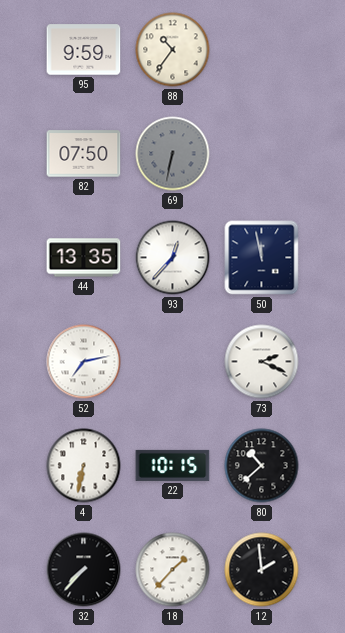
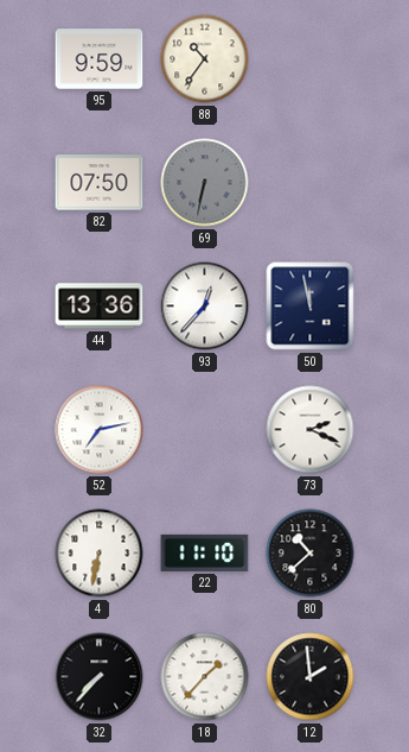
44: 13:35 -> 13:36 (100, 307)
22: 10:15 -> 11:10 (205, 552)
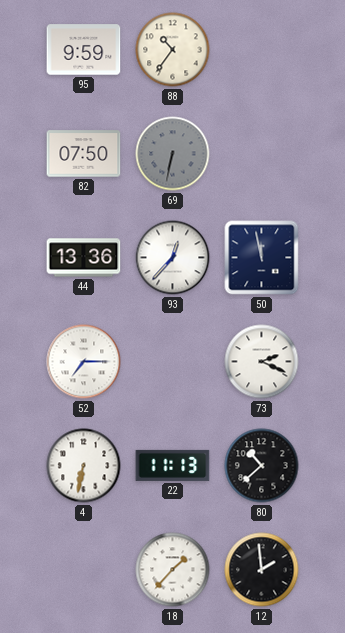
52: 7:13 -> 7:15 (84, 362)
22: 11:10 -> 11:13 (173, 465)
32: 7:37 -> none (100, 677)
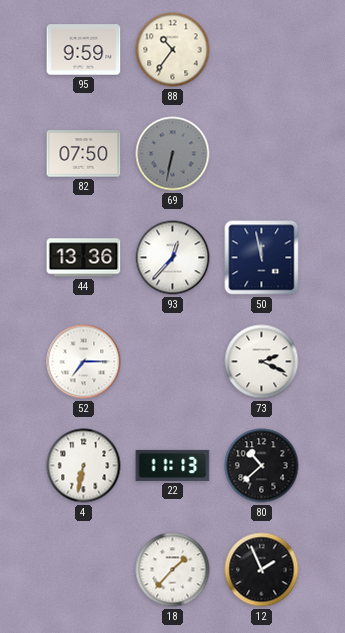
12: 1:59 -> 1:56 (262, 570)
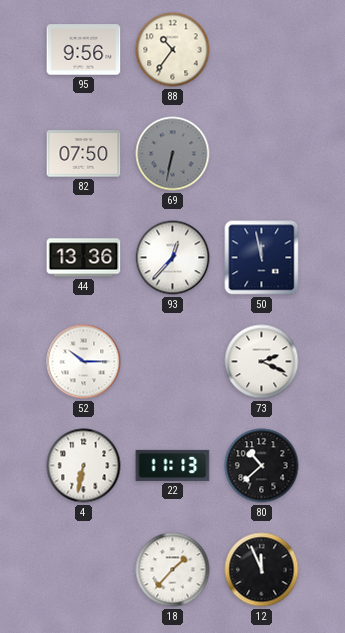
95: 9:59 -> 9:56 (84, 50)
52: 7:15 -> 10:15 (84, 362)
12: 1:56 -> 11:56 (262, 570)
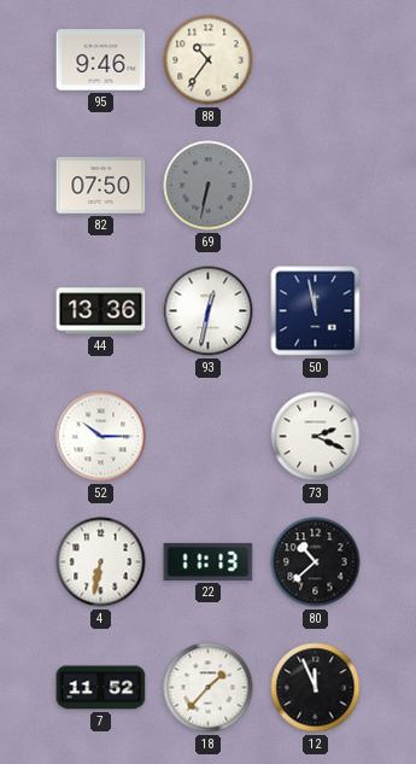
95: 9:56 -> 9:46 (101, 60)
93: 12:37 -> 12:32 (209, 311)
7: none -> 11:52 (101, 688)
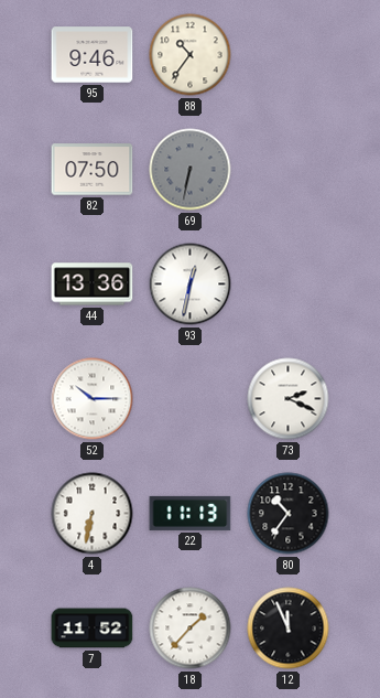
50: 11:58 -> none (316, 311)
80: 10:38 -> 10:36 (289, 514)
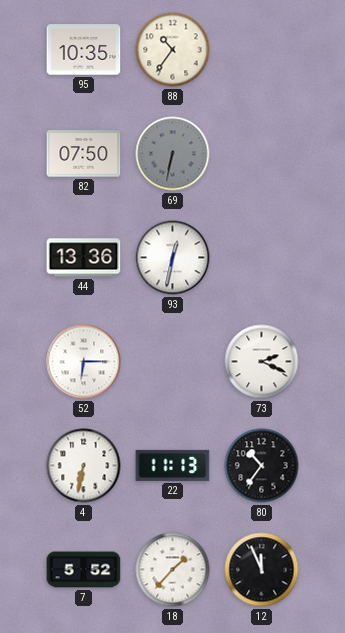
95: 9:46 -> 10:35 (84, 50)
52: 10:15 -> 6:15 (84, 362)
7: 11:52 -> 5:52 (84, 570)
